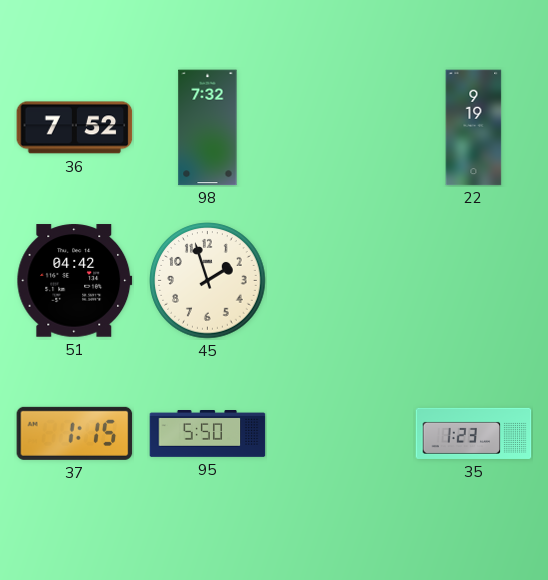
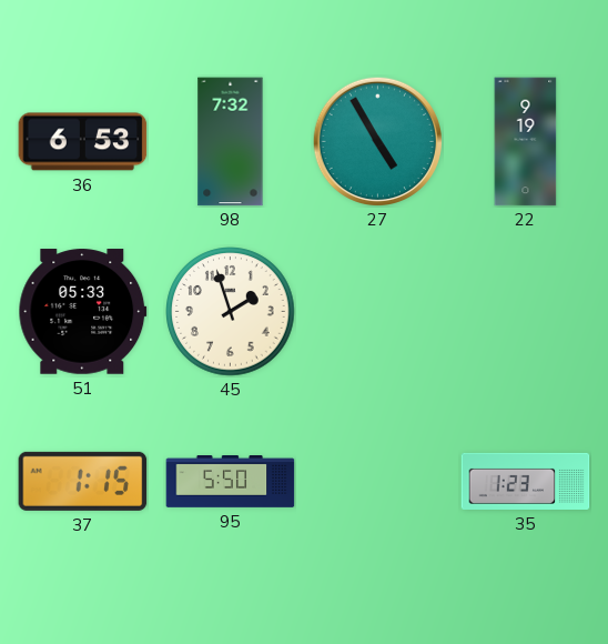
36: 7:52 -> 6:53 (83, 142)
27: none -> 4:55 (377, 141)
51: 04:42 -> 05:33 (83, 312)
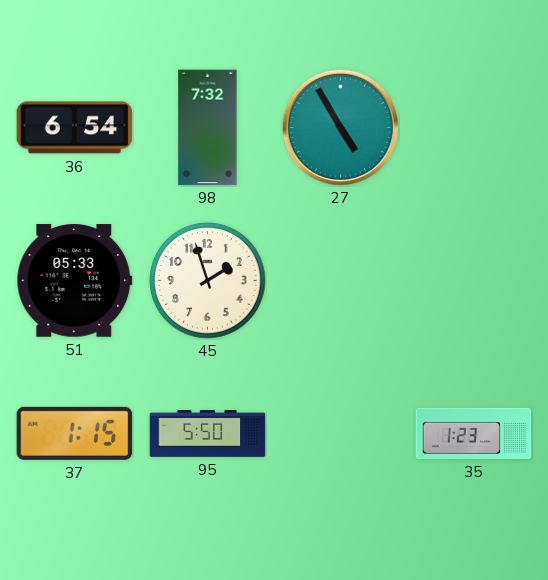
36: 6:53 -> 6:54 (75, 128)
22: 9:19 -> none (526, 142)
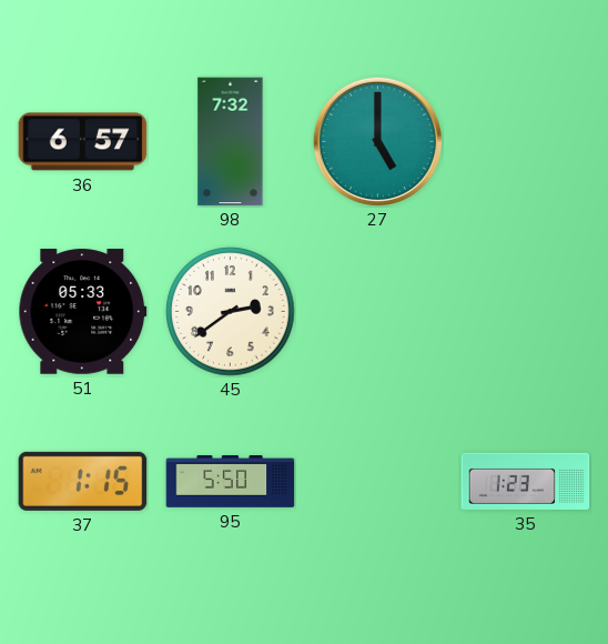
36: 6:54 -> 6:57 (83, 142)
27: 4:55 -> 5:00 (377, 141)
45: 1:57 -> 2:39 (231, 312)
